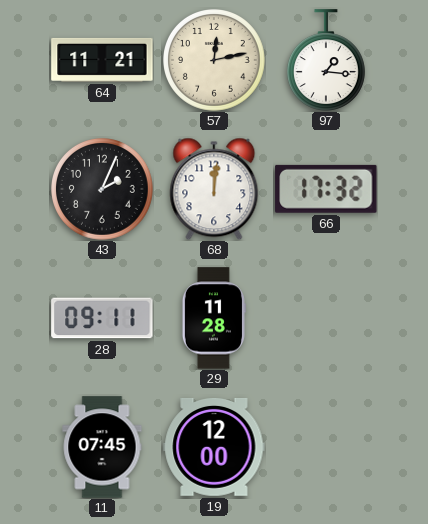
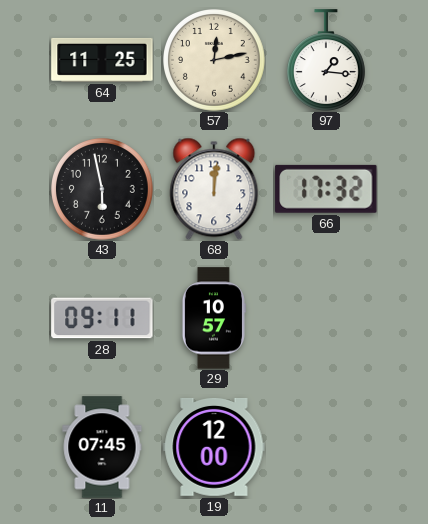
64: 11:21 -> 11:25 (102, 60)
43: 2:04 -> 5:58 (103, 190)
29: 11:28 -> 10:57 (213, 318)
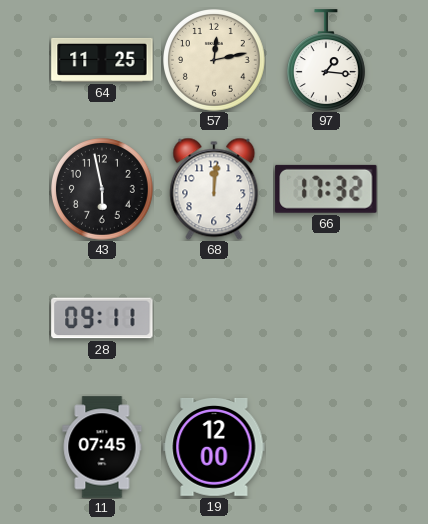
29: 10:57 -> none (213, 318)
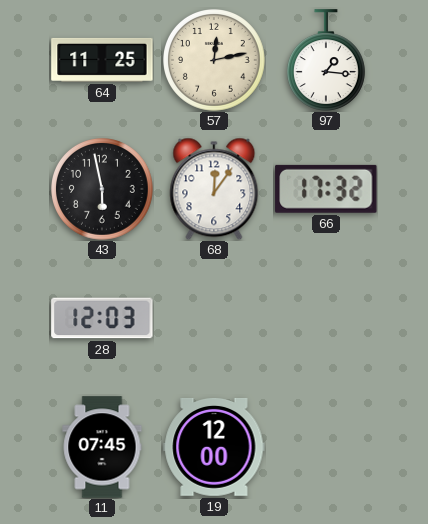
68: 12:01 -> 12:06 (214, 189)
28: 09:11 -> 12:03 (102, 318)
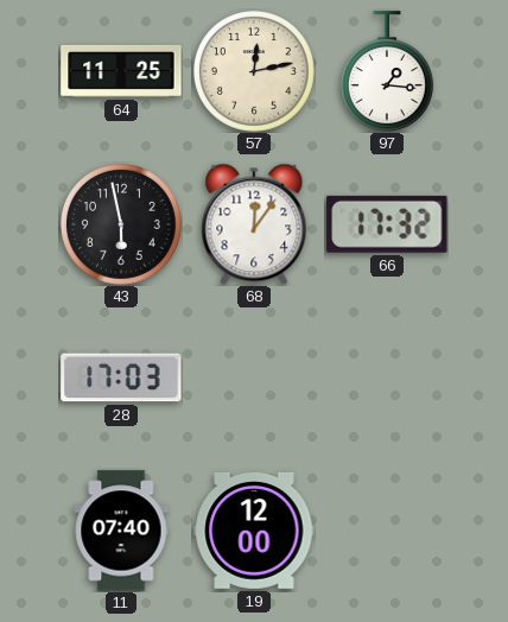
28: 12:03 -> 17:03 (121, 377)
11: 07:45 -> 07:40 (121, 531)
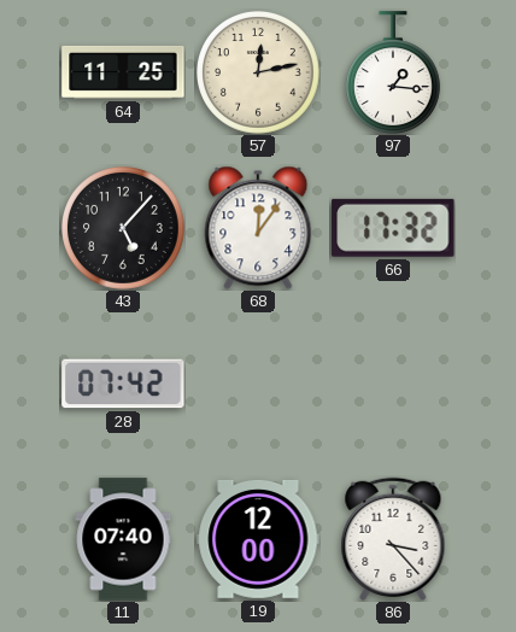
43: 5:58 -> 5:07 (124, 229)
28: 17:03 -> 07:42 (123, 384)
86: none -> 3:23 (393, 539)
